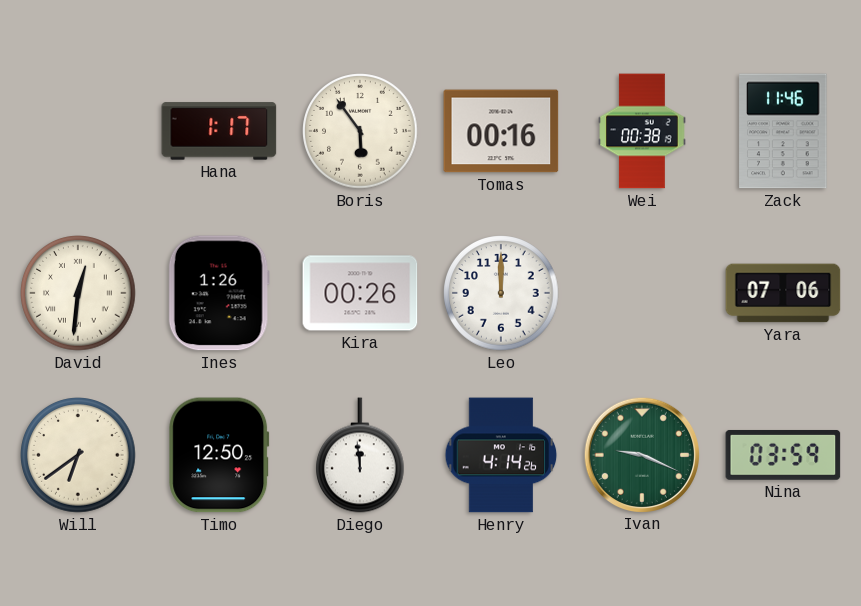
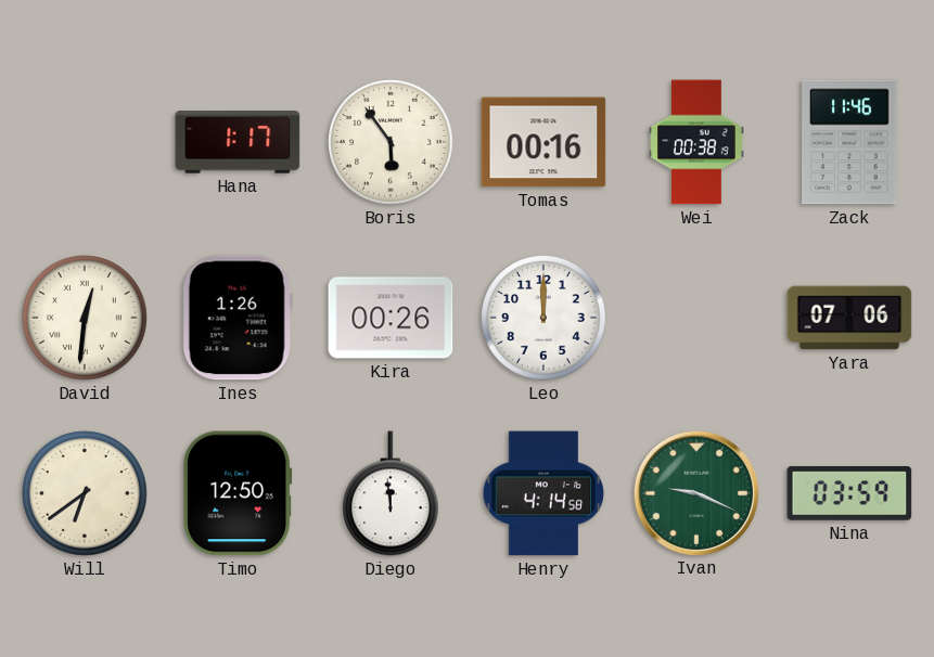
Henry: 4:14:26 -> 4:14:58 (543, 493)
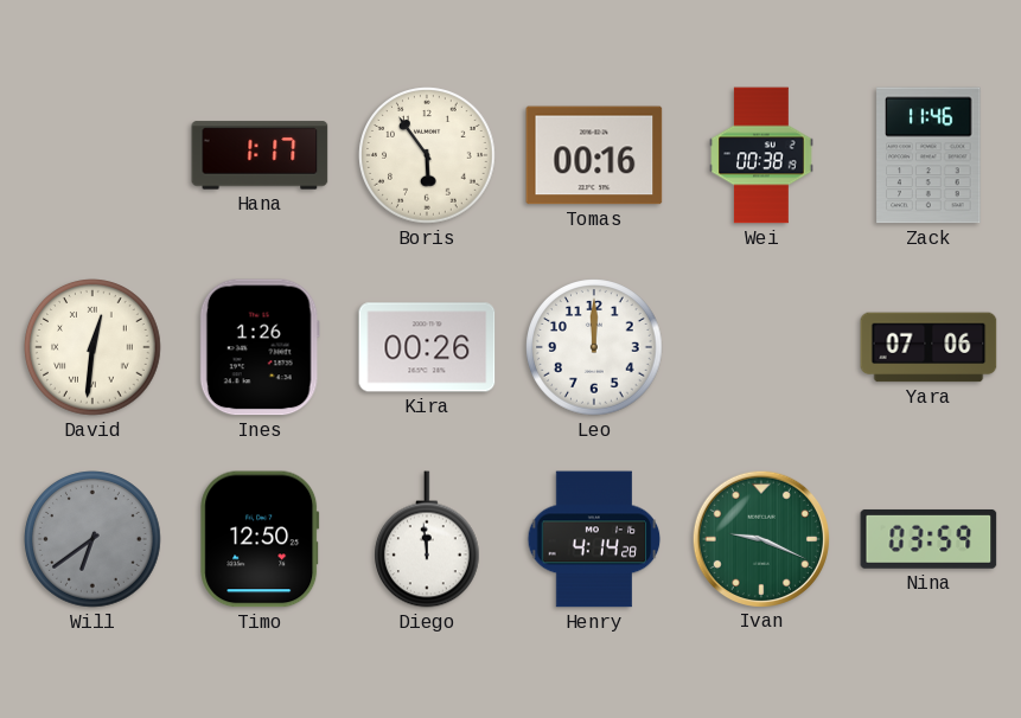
Will dial: cream -> grey (92, 539)
Henry: 4:14:58 -> 4:14:28 (594, 539)
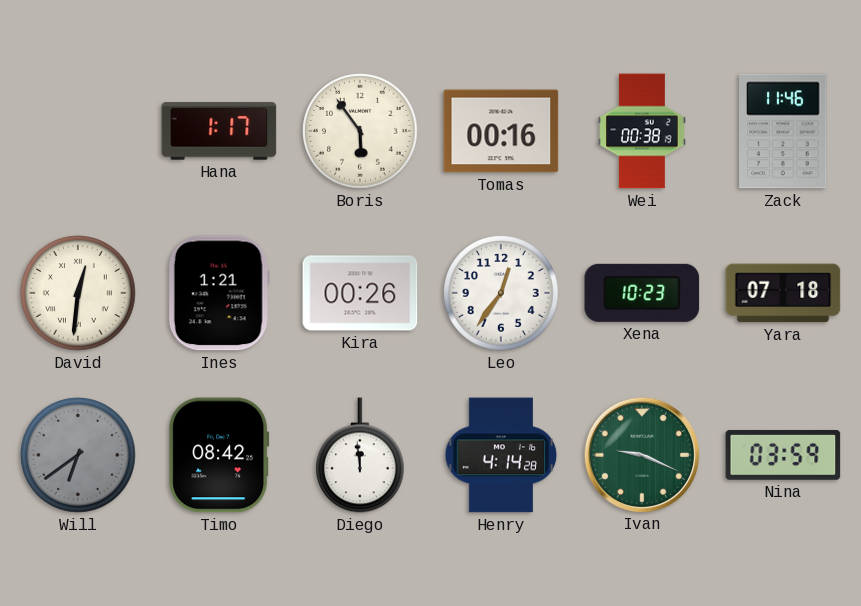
Ines: 1:26 -> 1:21 (219, 293)
Leo: 12:00 -> 12:36 (501, 293)
Xena: none -> 10:23 (642, 293)
Yara: 07:06 -> 07:18 (783, 293)
Timo: 12:50 -> 08:42 (219, 455)
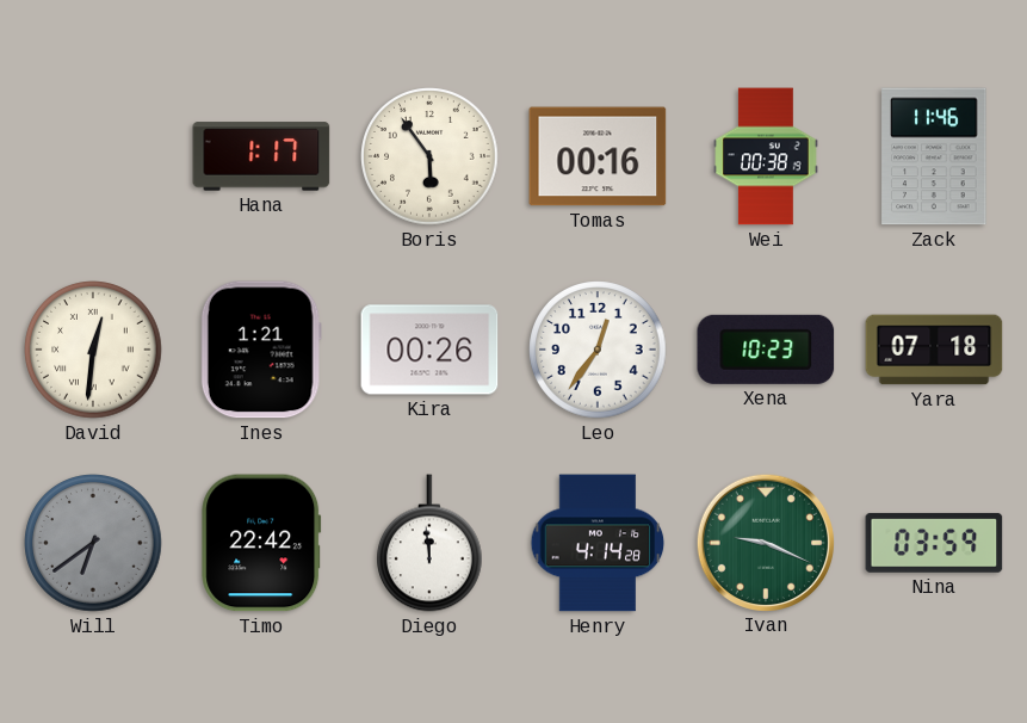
Timo: 08:42 -> 22:42 (261, 543)
